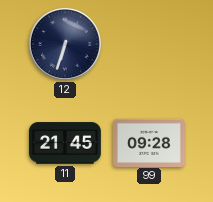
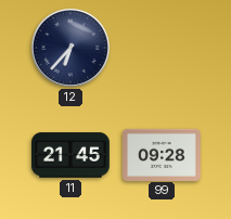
12: 6:33 -> 6:37 (70, 48)
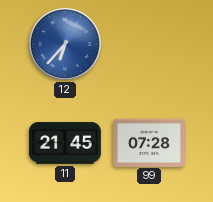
12 dial: navy -> blue (65, 44)
99: 09:28 -> 07:28 (150, 142)
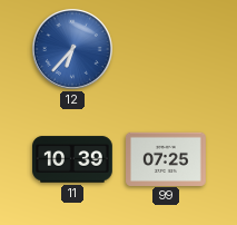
11: 21:45 -> 10:39 (73, 159)
99: 07:28 -> 07:25 (167, 158)
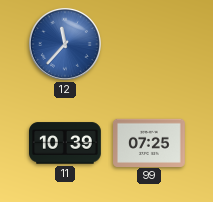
12: 6:37 -> 11:37 (65, 44)
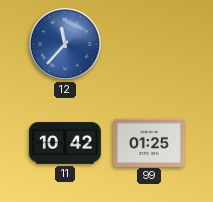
11: 10:39 -> 10:42 (66, 143)
99: 07:25 -> 01:25 (150, 142)
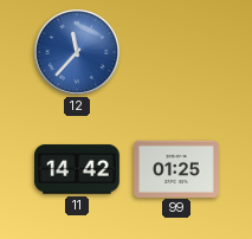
11: 10:42 -> 14:42 (78, 169)
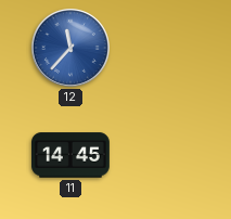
11: 14:42 -> 14:45 (72, 155)
99: 01:25 -> none (177, 168)
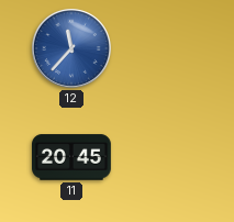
11: 14:45 -> 20:45 (73, 157)
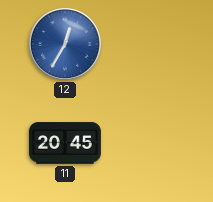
12: 11:37 -> 12:35 (65, 44)
